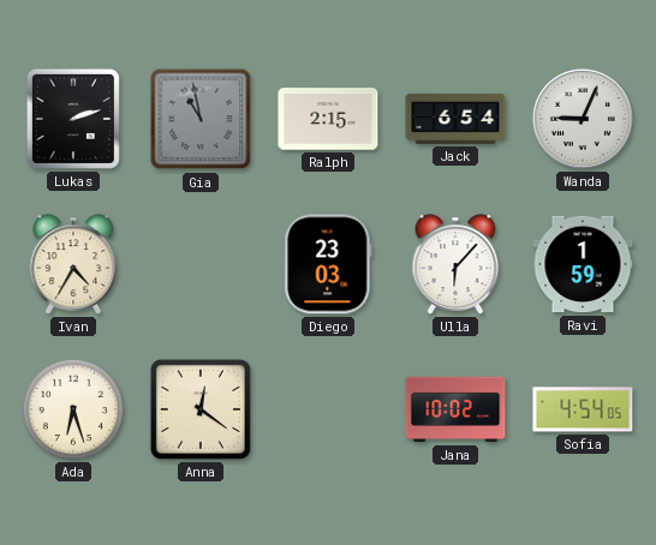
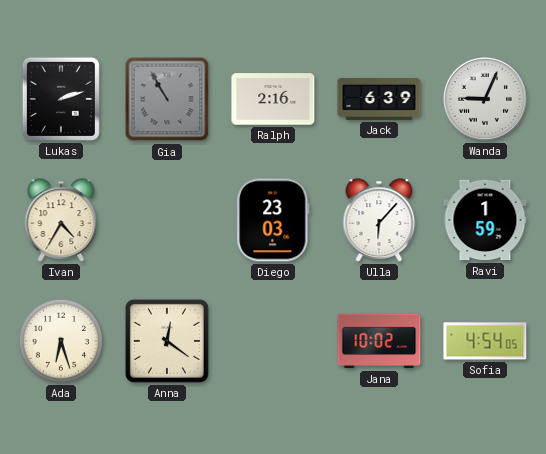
Gia: 10:58 -> 10:55 (167, 99)
Ralph: 2:15 -> 2:16 (273, 99)
Jack: 6:54 -> 6:39 (379, 99)
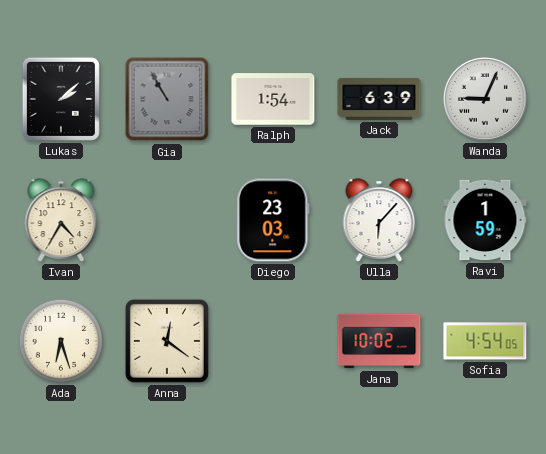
Lukas: 2:12 -> 2:08 (61, 99)
Ralph: 2:16 -> 1:54 (273, 99)
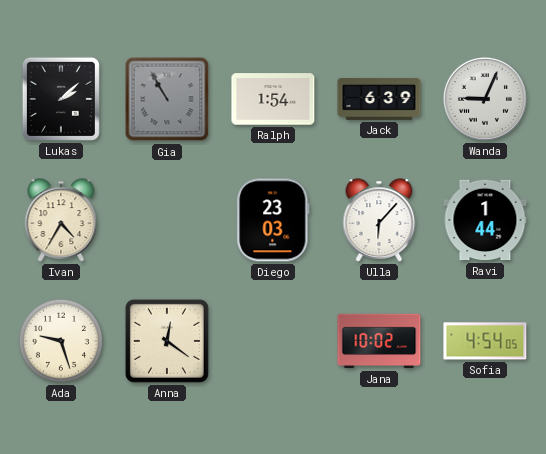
Ravi: 1:59 -> 1:44 (485, 220)
Ada: 6:27 -> 9:27 (61, 341)
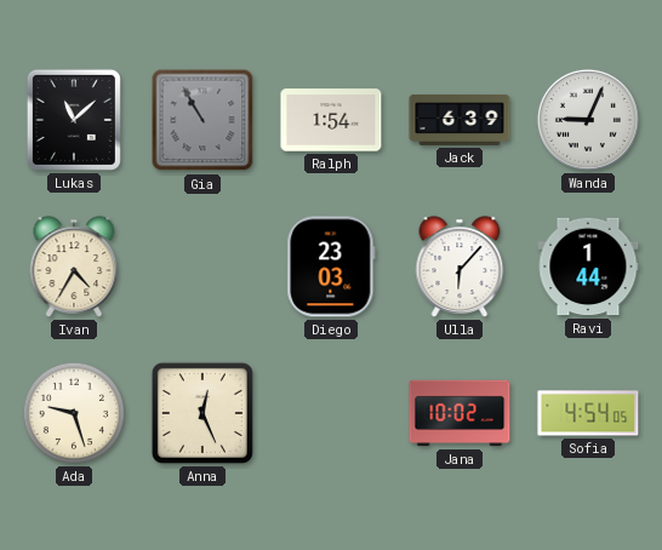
Lukas: 2:08 -> 11:08 (74, 120)
Anna: 12:21 -> 12:26 (202, 413)
